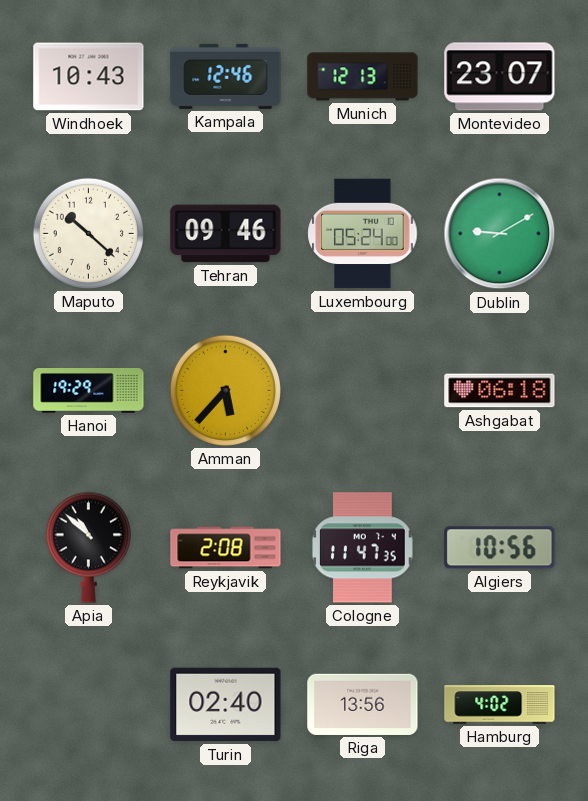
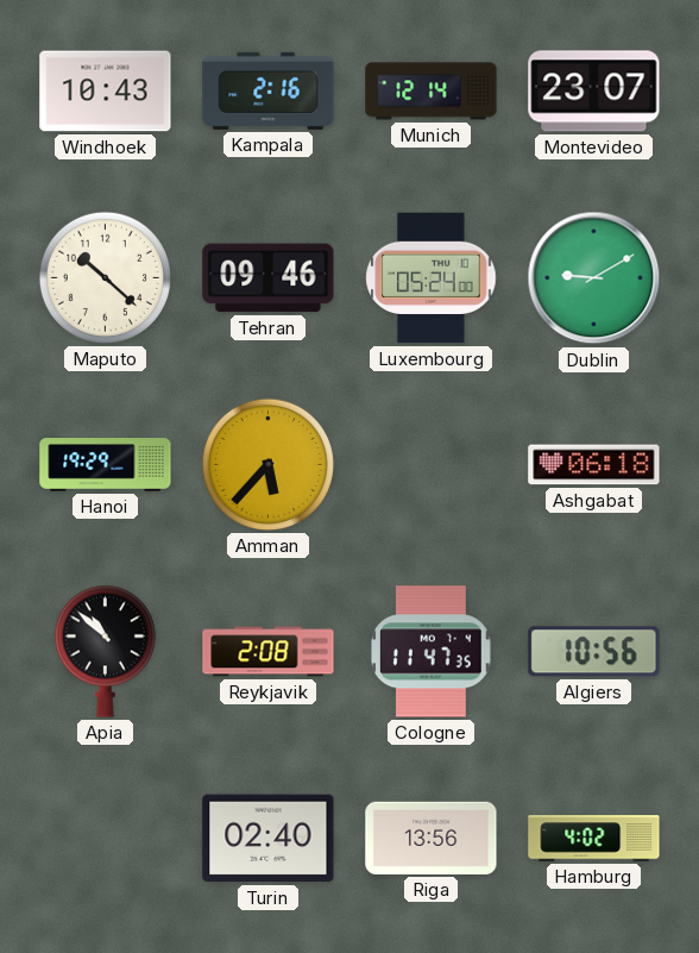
Kampala: 12:46 -> 2:16 (269, 90)
Munich: 12:13 -> 12:14 (432, 92)
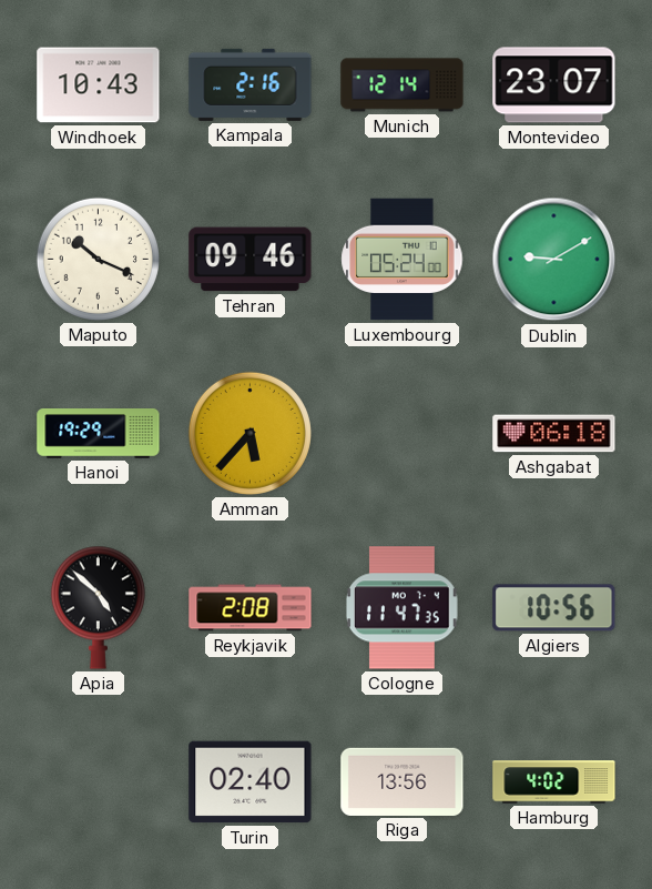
Maputo: 10:22 -> 10:19 (98, 259)
Apia: 10:52 -> 4:52 (98, 607)
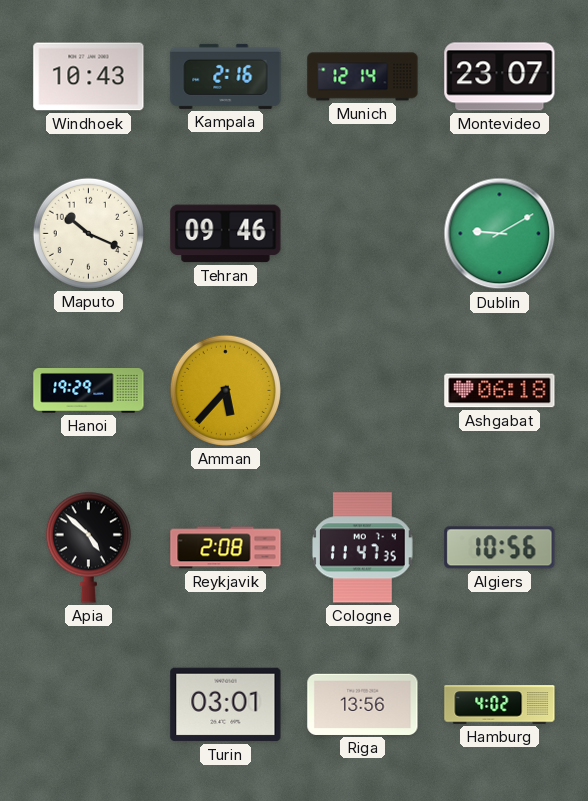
Luxembourg: 05:24 -> none (403, 260)
Turin: 02:40 -> 03:01 (226, 705)
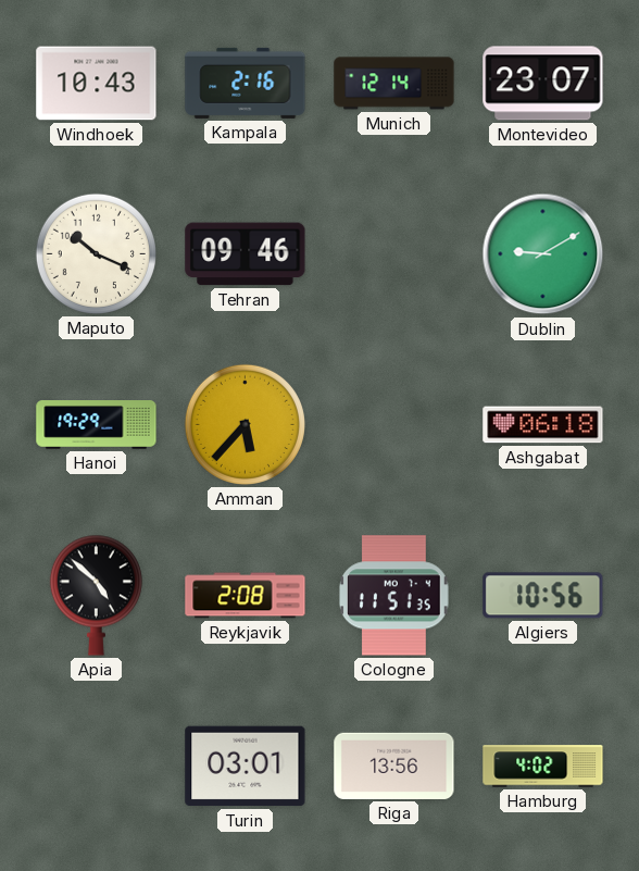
Cologne: 11:47 -> 11:51 (394, 596)
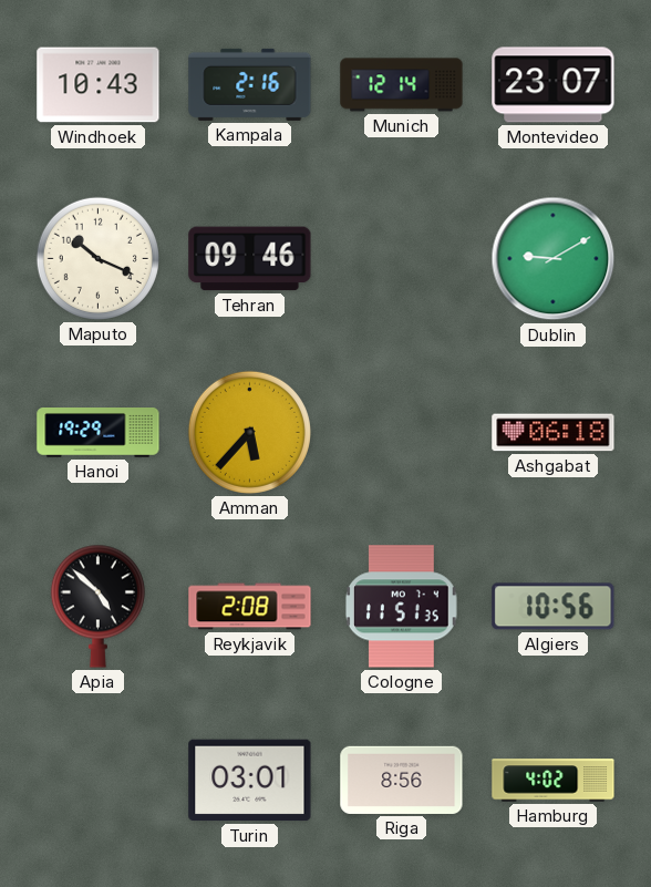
Riga: 13:56 -> 8:56 (402, 780)
